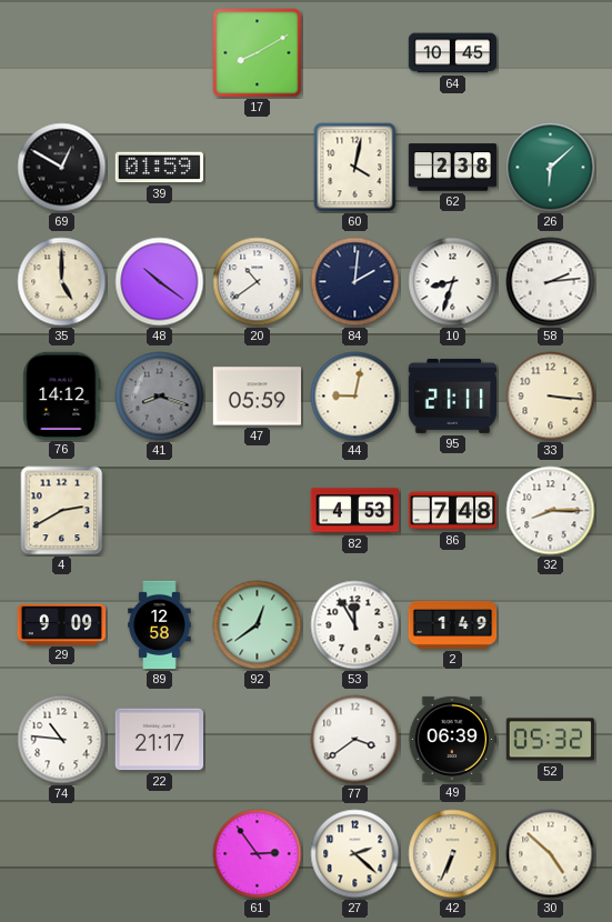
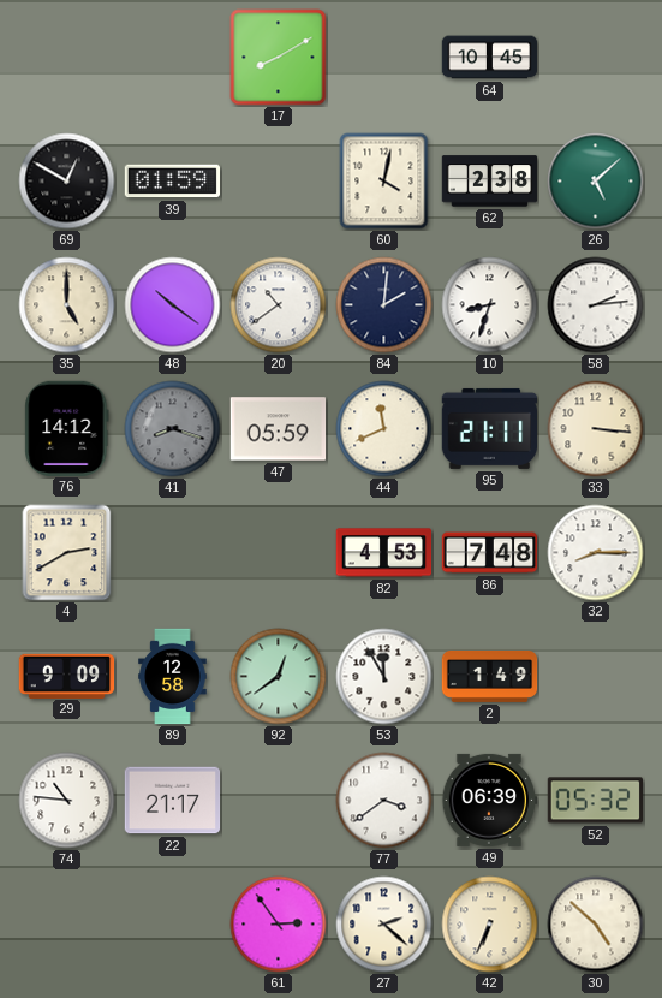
26: 6:08 -> 5:08 (596, 182)
44: 9:02 -> 11:41 (384, 429)
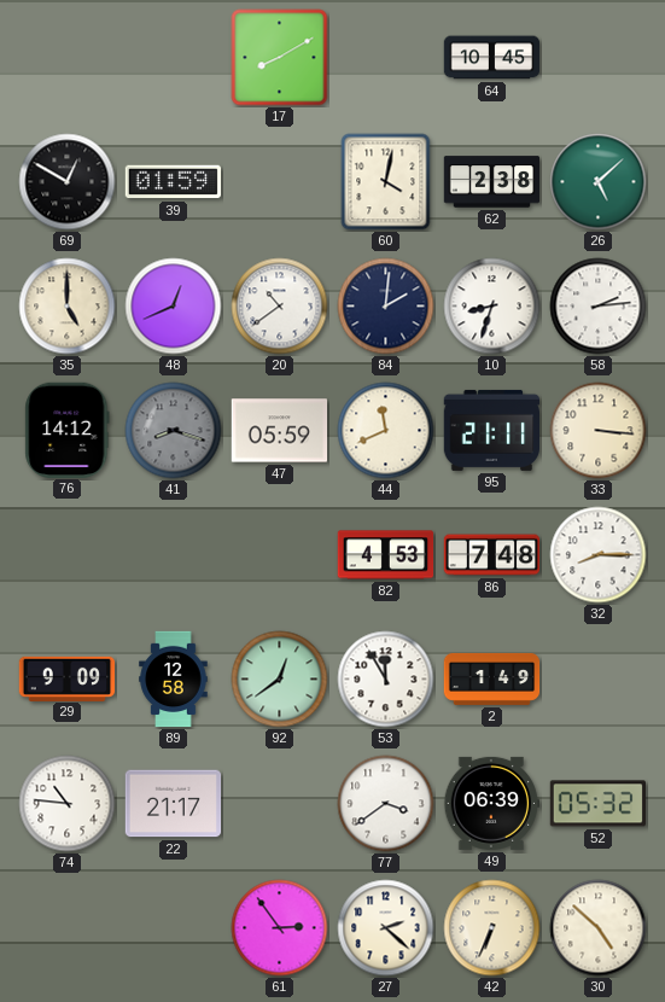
48: 10:21 -> 12:41 (174, 307)
4: 2:40 -> none (67, 553)
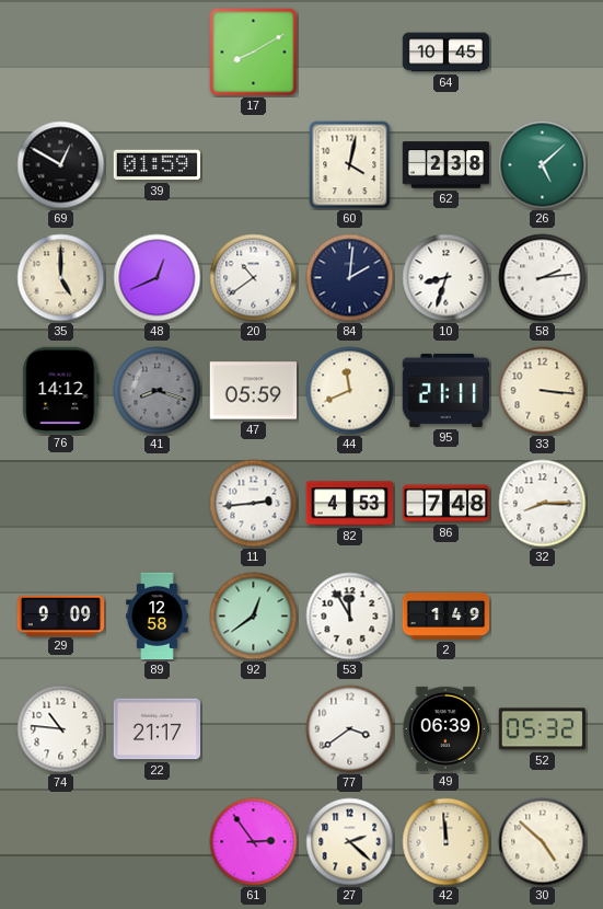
11: none -> 2:44 (254, 504)
42: 6:34 -> 11:59 (447, 842)
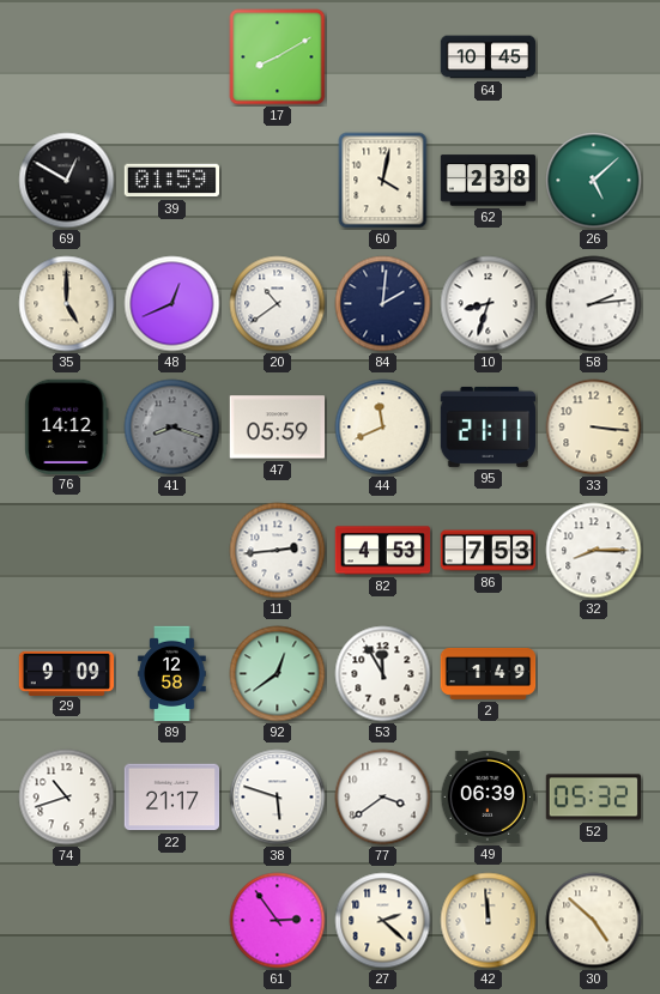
86: 7:48 -> 7:53 (489, 551)
74: 10:46 -> 10:42 (67, 798)
38: none -> 5:48 (278, 798)
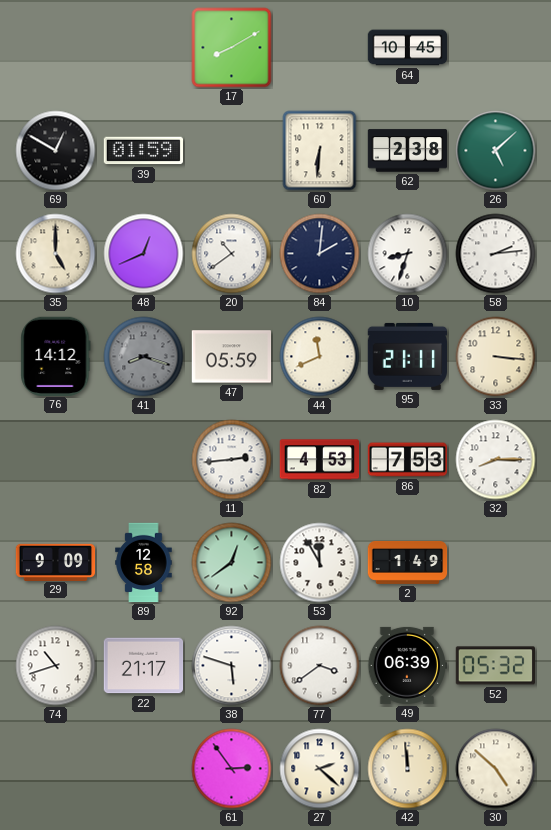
60: 4:02 -> 6:31 (320, 151)
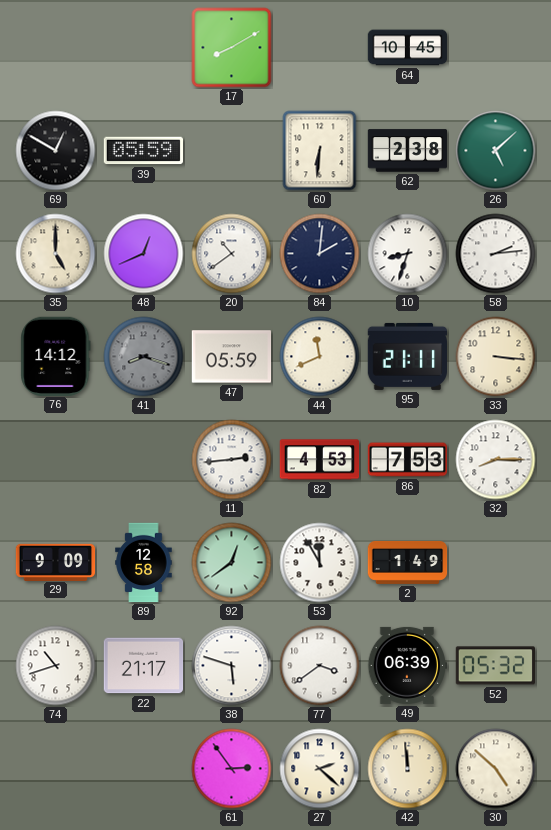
39: 01:59 -> 05:59 (143, 151)
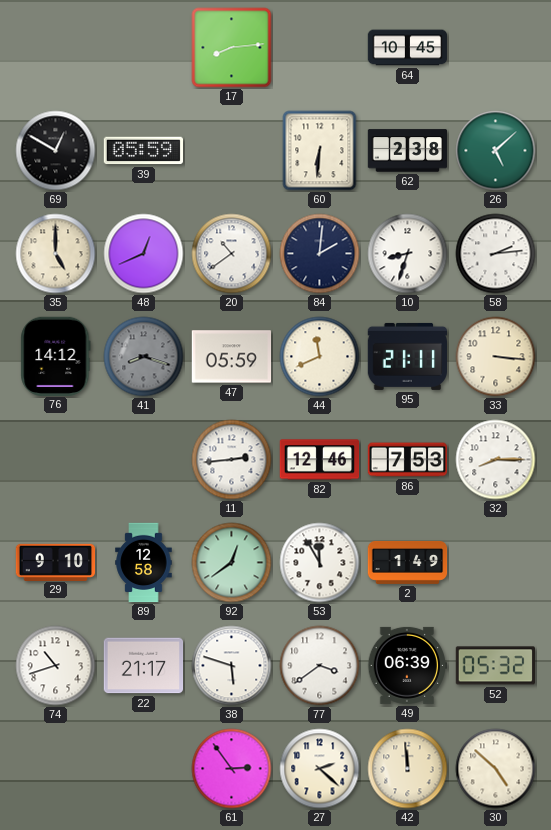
17: 8:10 -> 8:14 (232, 48)
82: 4:53 -> 12:46 (320, 460)
29: 9:09 -> 9:10 (56, 562)
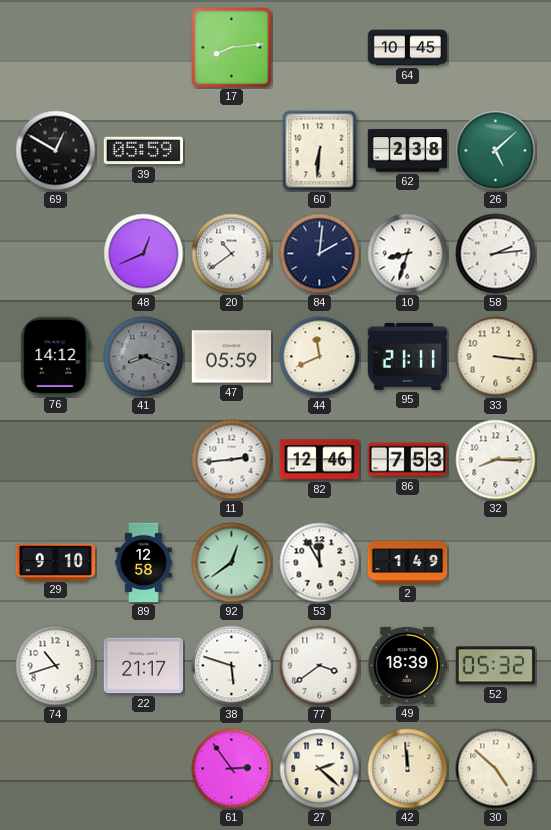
35: 5:00 -> none (56, 254)
49: 06:39 -> 18:39 (408, 665)
